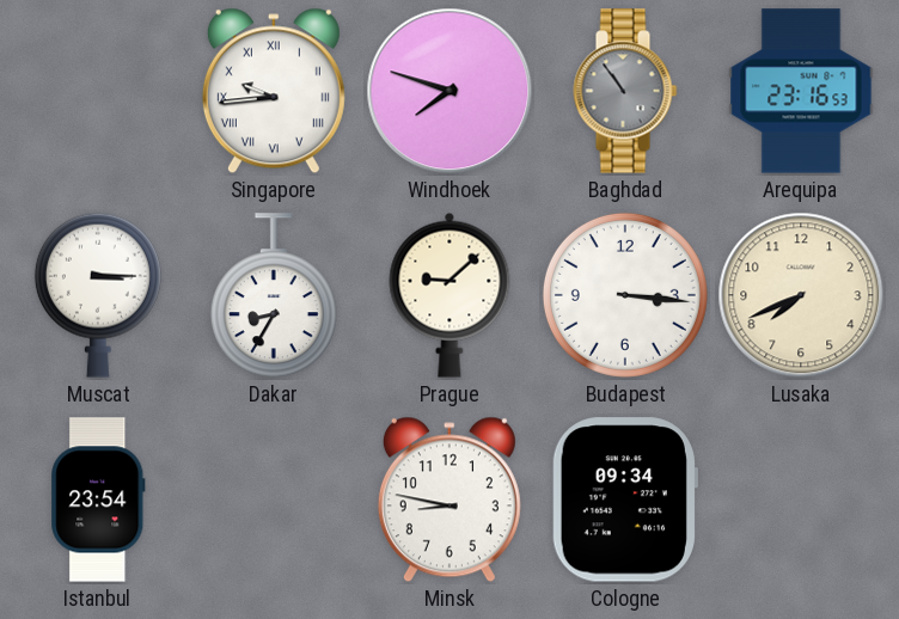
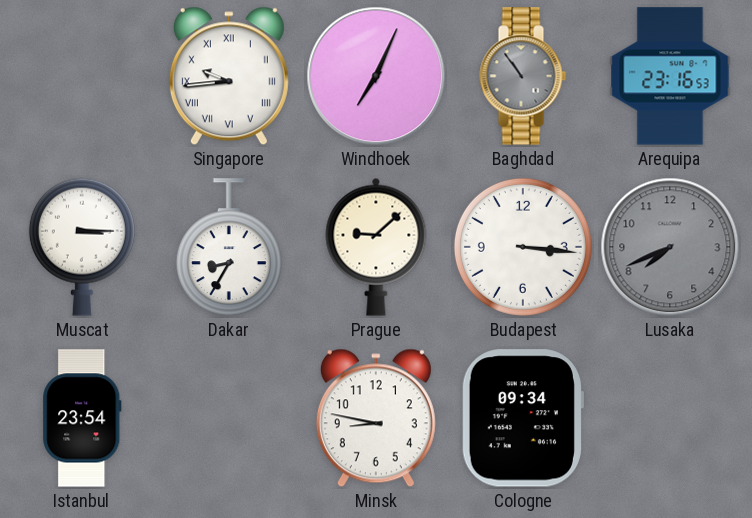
Windhoek: 7:48 -> 7:04 (376, 76)
Lusaka dial: cream -> grey (670, 247)
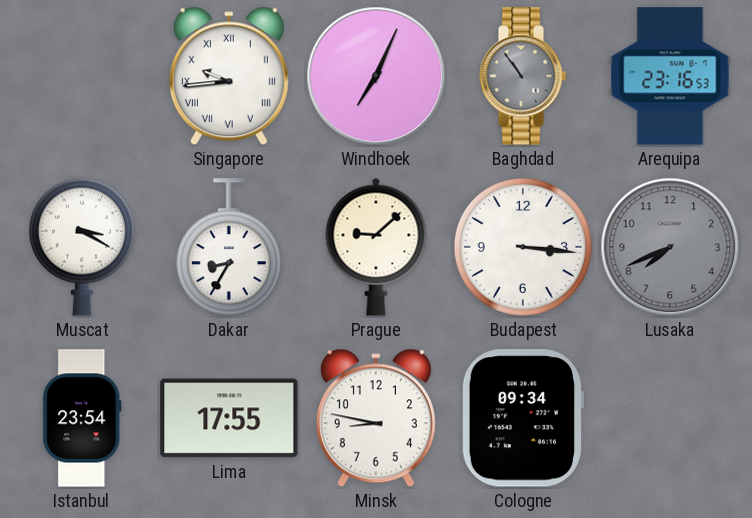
Muscat: 3:15 -> 3:20 (82, 247)
Lima: none -> 17:55 (229, 418)
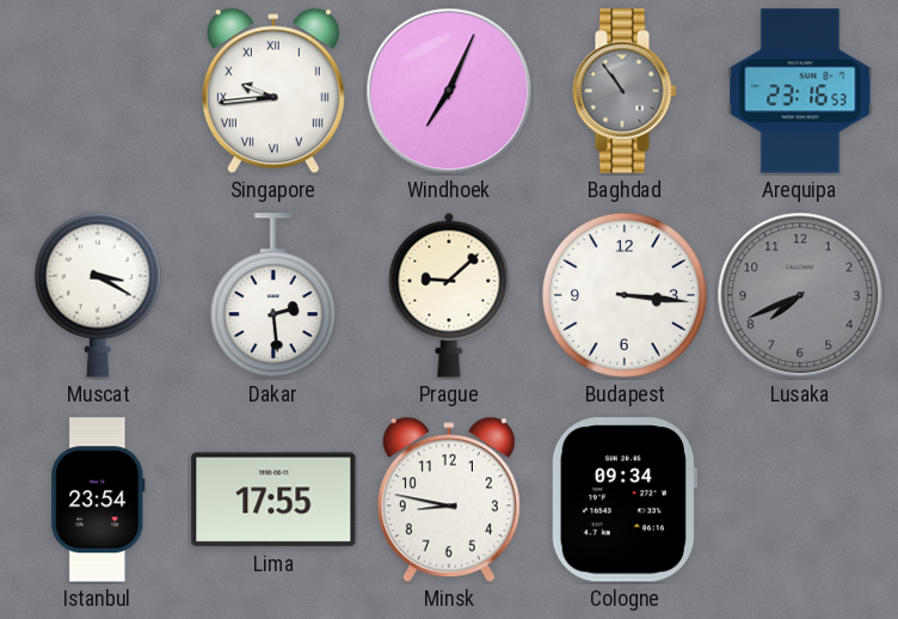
Dakar: 8:35 -> 2:29 (273, 296)
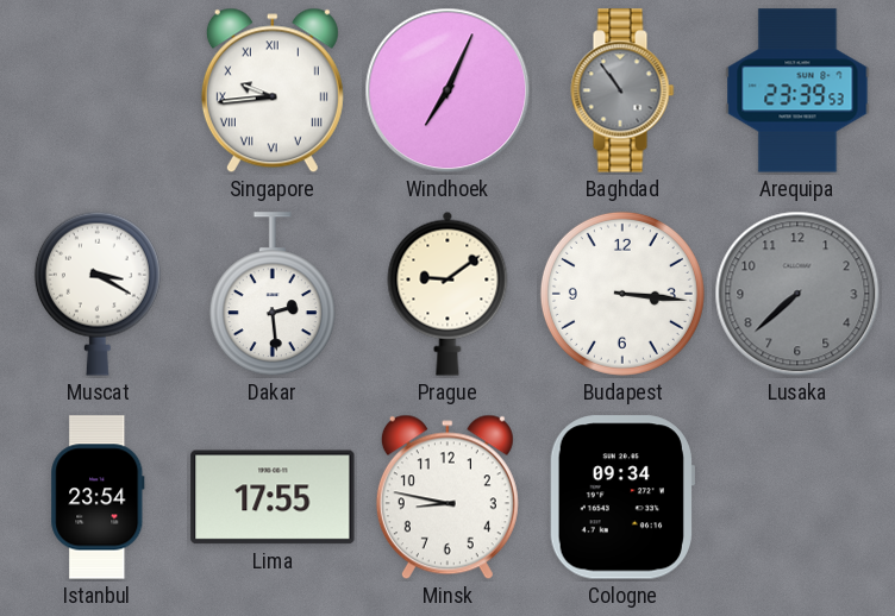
Arequipa: 23:16 -> 23:39 (797, 90)
Prague: 9:08 -> 9:09 (447, 294)
Lusaka: 7:41 -> 7:38 (797, 294)
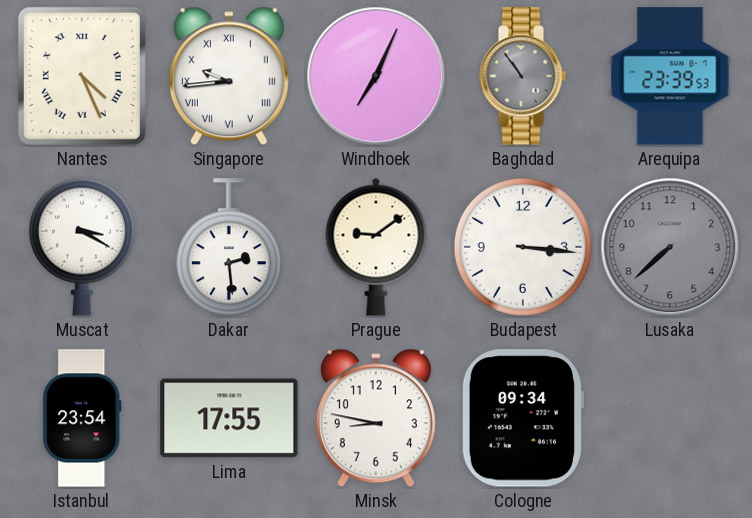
Nantes: none -> 4:26 (82, 76)
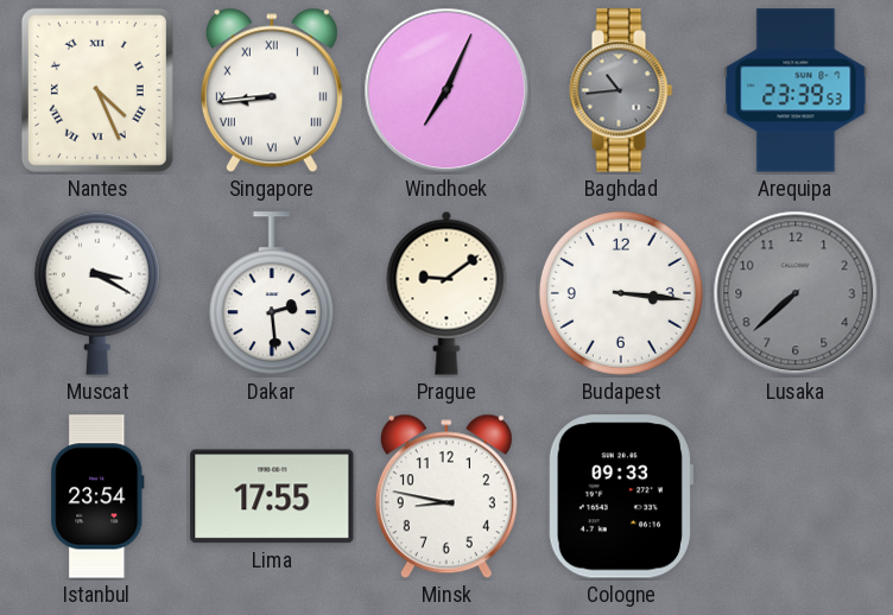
Singapore: 9:44 -> 8:44 (272, 90)
Baghdad: 10:54 -> 10:44 (621, 90)
Cologne: 09:34 -> 09:33 (620, 496)
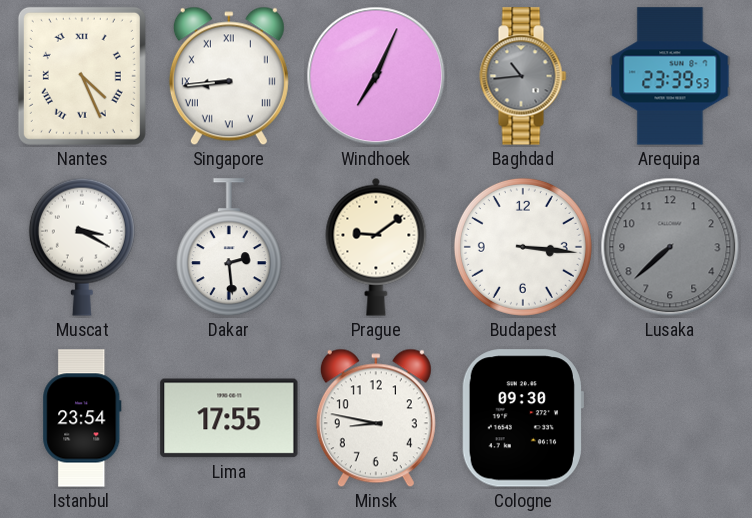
Cologne: 09:33 -> 09:30 (522, 418)
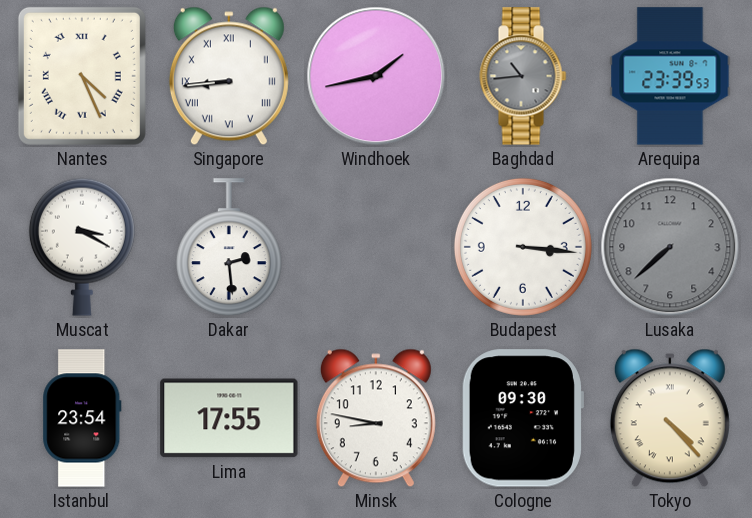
Windhoek: 7:04 -> 1:43 (376, 76)
Prague: 9:09 -> none (376, 247)
Tokyo: none -> 4:23 (670, 418)
